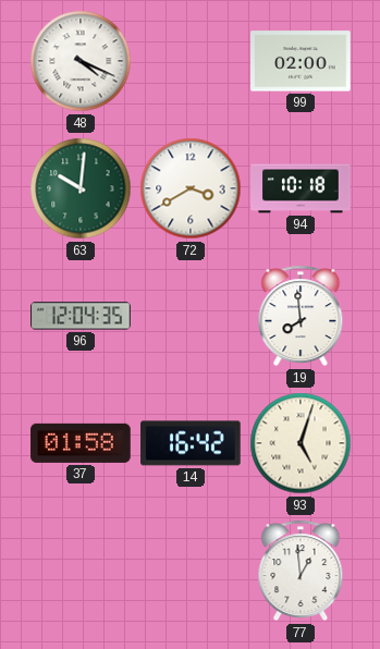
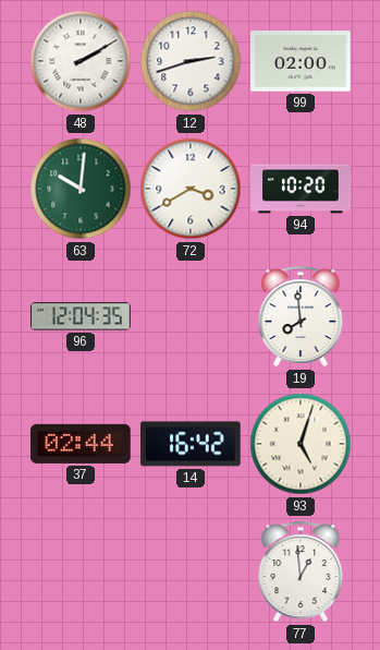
48: 4:19 -> 2:10 (81, 61)
12: none -> 2:42 (191, 61)
94: 10:18 -> 10:20 (301, 189)
37: 01:58 -> 02:44 (81, 444)
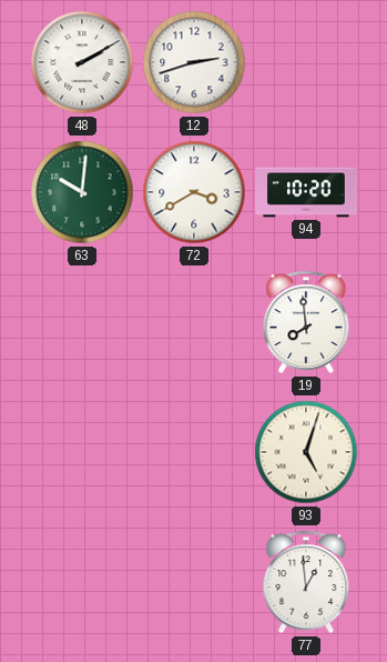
99: 02:00 -> none (301, 61)
96: 12:04 -> none (81, 316)
37: 02:44 -> none (81, 444)
14: 16:42 -> none (191, 444)
